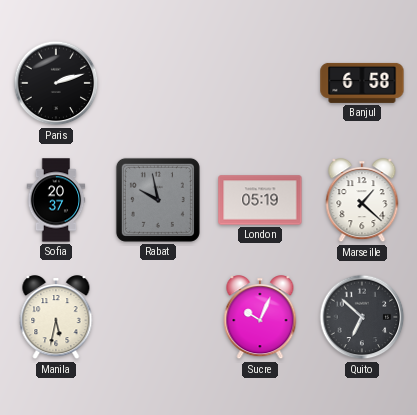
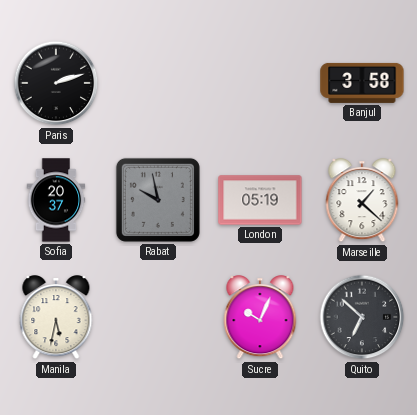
Banjul: 6:58 -> 3:58 (362, 83)
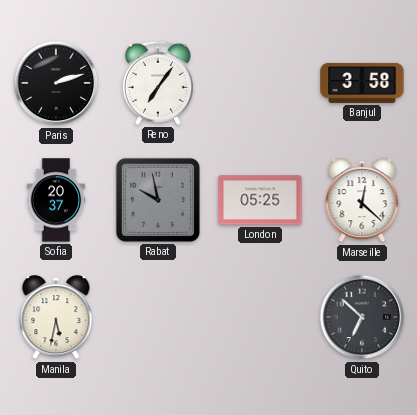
Reno: none -> 7:06 (158, 83)
London: 05:19 -> 05:25 (260, 200)
Marseille: 1:22 -> 12:22 (362, 201)
Sucre: 10:04 -> none (260, 318)
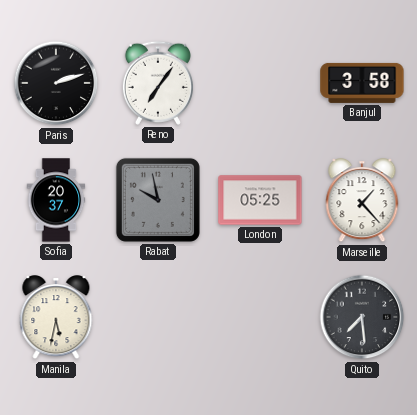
Marseille: 12:22 -> 1:23 (362, 201)
Quito: 6:52 -> 7:29 (362, 317)
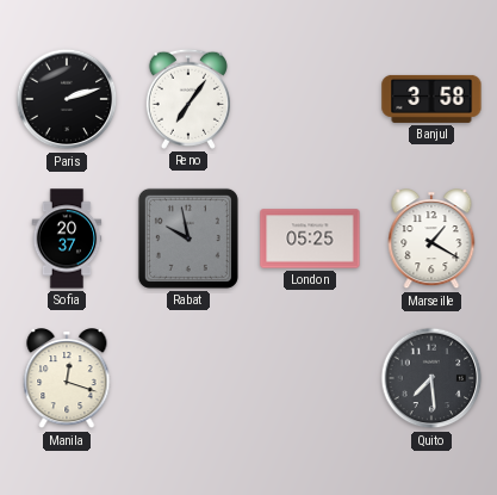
Marseille: 1:23 -> 1:20 (431, 240)
Manila: 5:32 -> 12:18 (67, 379)
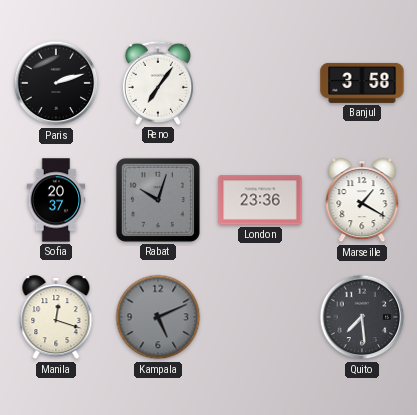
Rabat: 9:58 -> 10:03 (158, 200)
London: 05:25 -> 23:36 (260, 200)
Kampala: none -> 5:11 (158, 317)
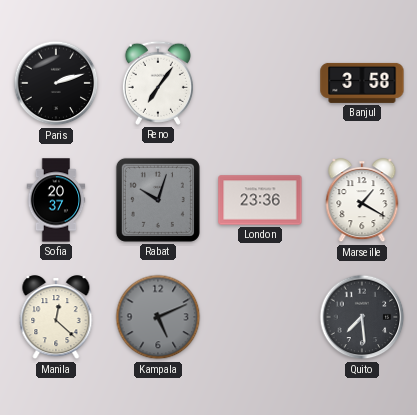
Manila: 12:18 -> 12:22 (56, 318)
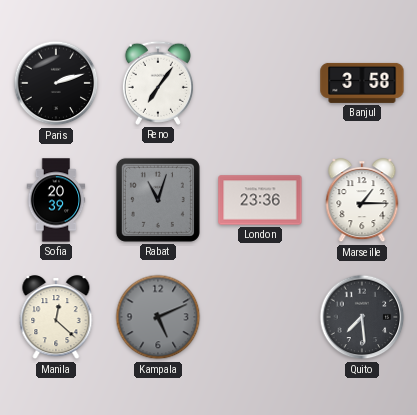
Sofia: 20:37 -> 20:39 (56, 200)
Rabat: 10:03 -> 11:03 (158, 200)
Marseille: 1:20 -> 1:15 (362, 201)
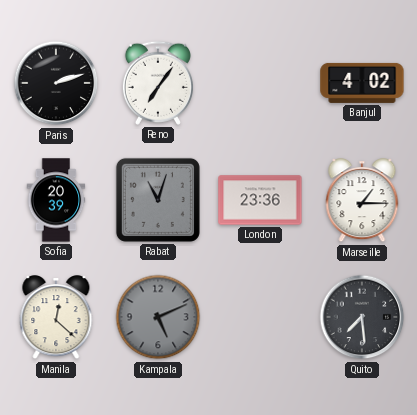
Banjul: 3:58 -> 4:02 (362, 83)
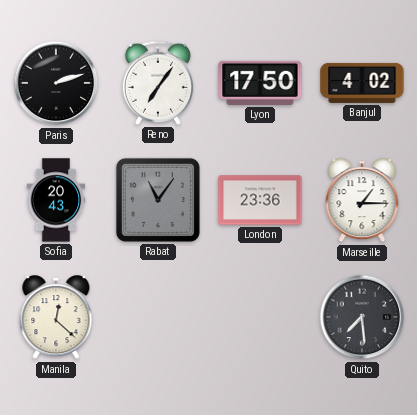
Lyon: none -> 17:50 (260, 83)
Sofia: 20:39 -> 20:43 (56, 200)
Rabat: 11:03 -> 11:06 (158, 200)
Kampala: 5:11 -> none (158, 317)
